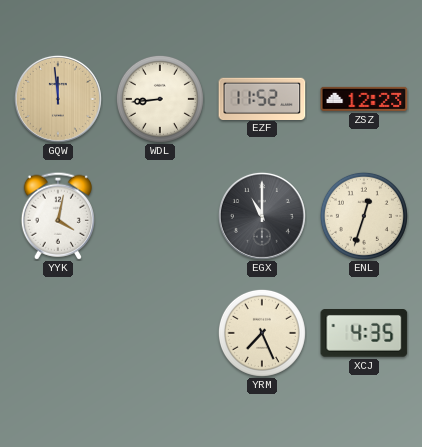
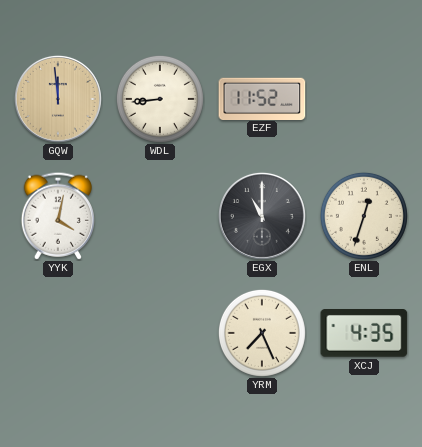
ZSZ: 12:23 -> none (364, 99)
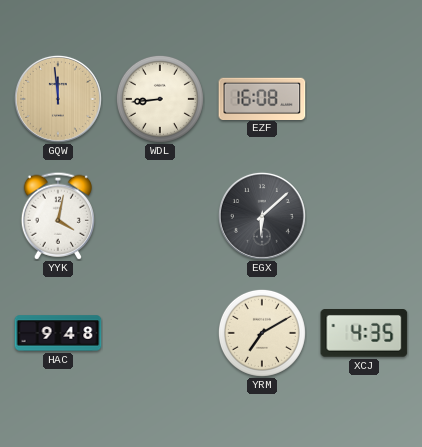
EZF: 11:52 -> 16:08 (262, 98)
EGX: 11:00 -> 6:08 (262, 216)
ENL: 12:33 -> none (364, 216)
HAC: none -> 9:48 (58, 333)
YRM: 7:26 -> 7:10 (262, 333)
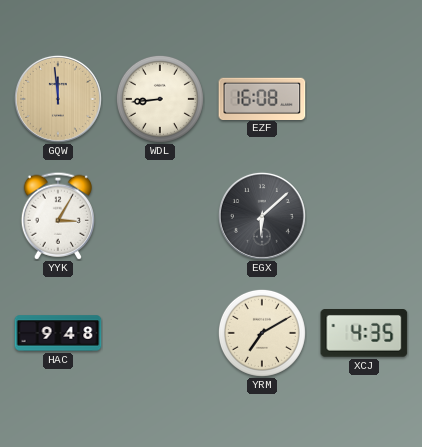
YYK: 4:02 -> 3:05 (57, 216)
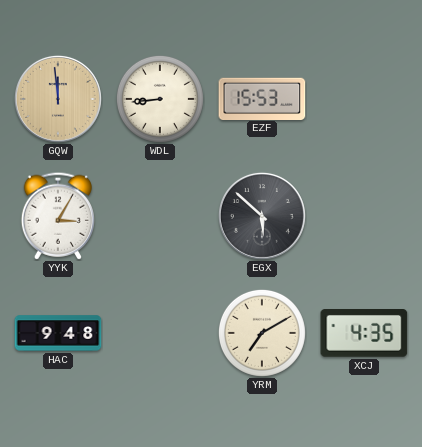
EZF: 16:08 -> 15:53 (262, 98)
EGX: 6:08 -> 5:52 (262, 216)
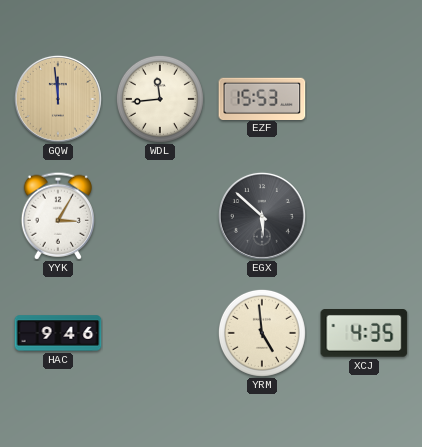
WDL: 8:44 -> 11:44 (160, 99)
HAC: 9:48 -> 9:46 (58, 333)
YRM: 7:10 -> 4:59 (262, 333)
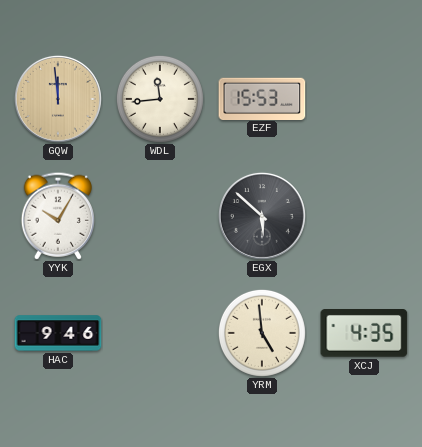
YYK: 3:05 -> 10:05 (57, 216)
